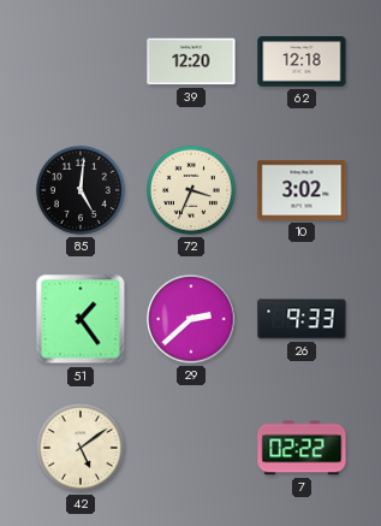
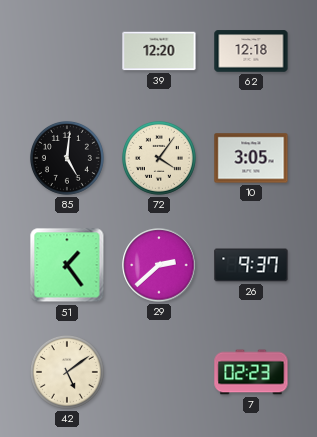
72: 3:34 -> 4:06 (159, 158)
10: 3:02 -> 3:05 (251, 158)
26: 9:33 -> 9:37 (251, 265)
7: 02:22 -> 02:23 (251, 372)
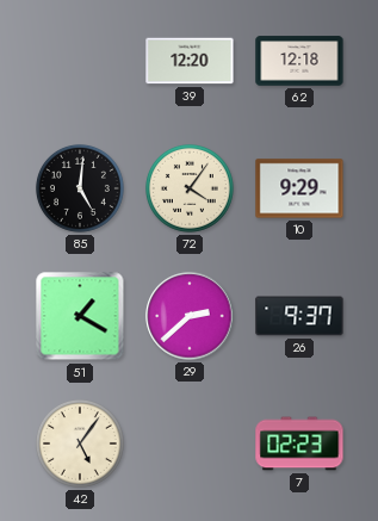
10: 3:05 -> 9:29 (299, 188)
51: 1:24 -> 1:20 (80, 316)
42: 5:09 -> 5:06 (80, 444)
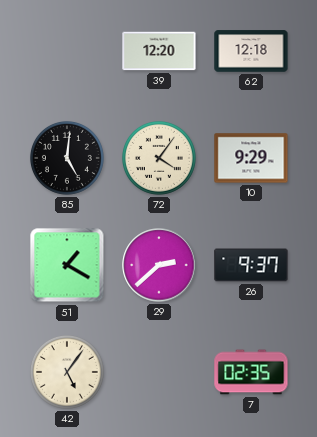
7: 02:23 -> 02:35 (251, 372)
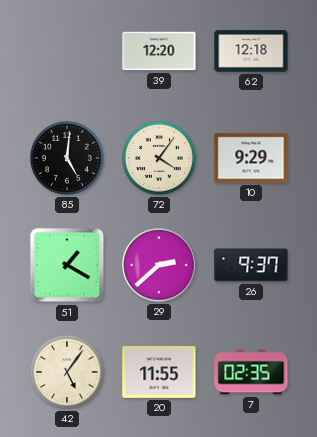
20: none -> 11:55 (159, 373)
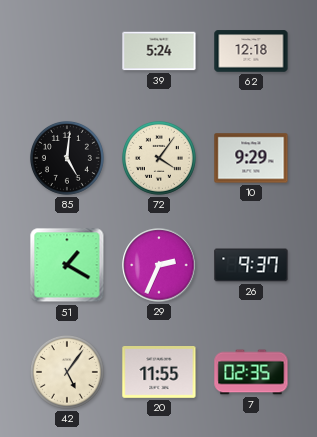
39: 12:20 -> 5:24 (159, 51)
29: 2:38 -> 2:34 (159, 265)
